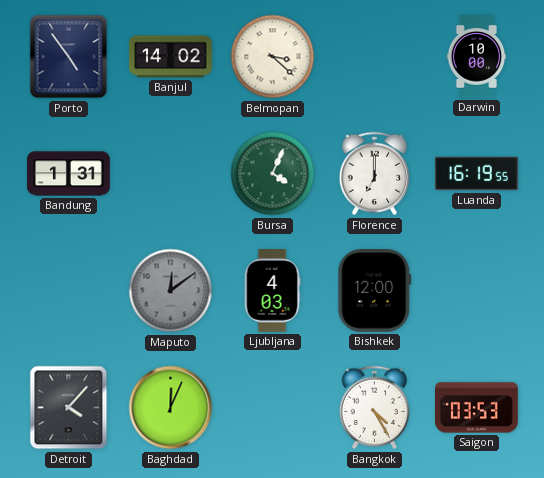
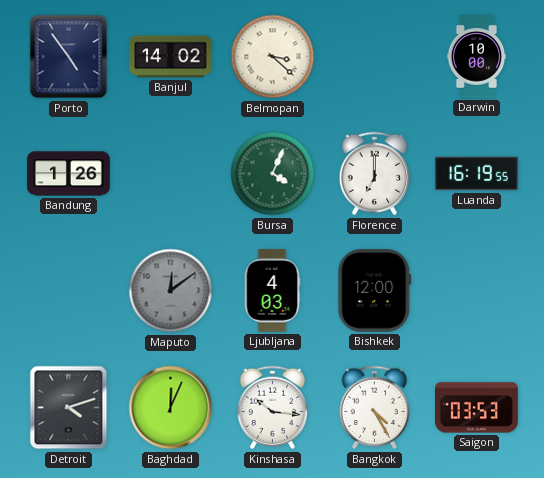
Bandung: 1:31 -> 1:26 (69, 174)
Detroit: 4:07 -> 4:12 (69, 408)
Kinshasa: none -> 10:16 (273, 408)
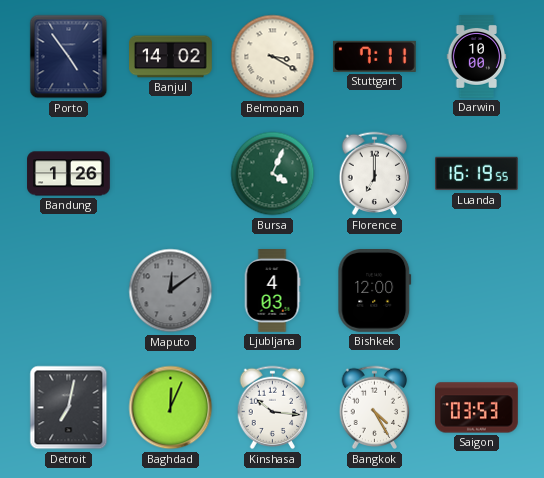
Belmopan: 3:22 -> 3:20 (273, 57)
Stuttgart: none -> 7:11 (375, 56)
Detroit: 4:12 -> 7:02 (69, 408)
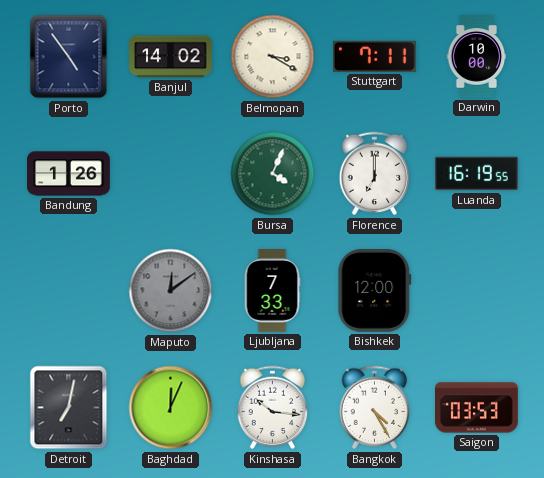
Ljubljana: 4:03 -> 7:33 (272, 291)
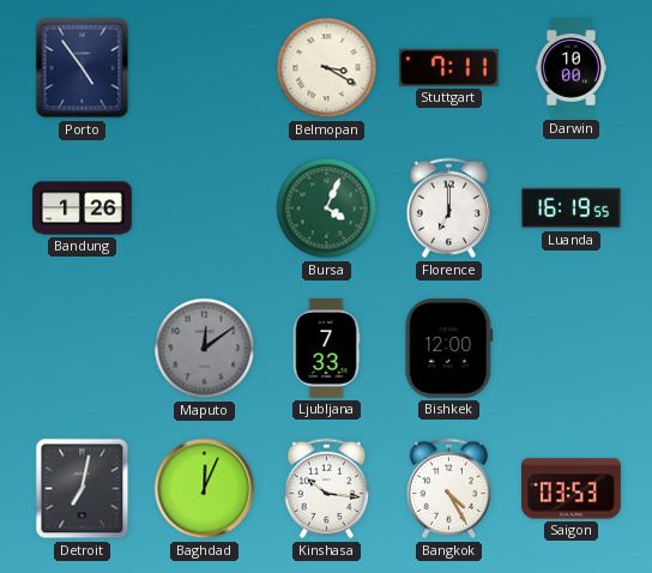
Banjul: 14:02 -> none (171, 57)
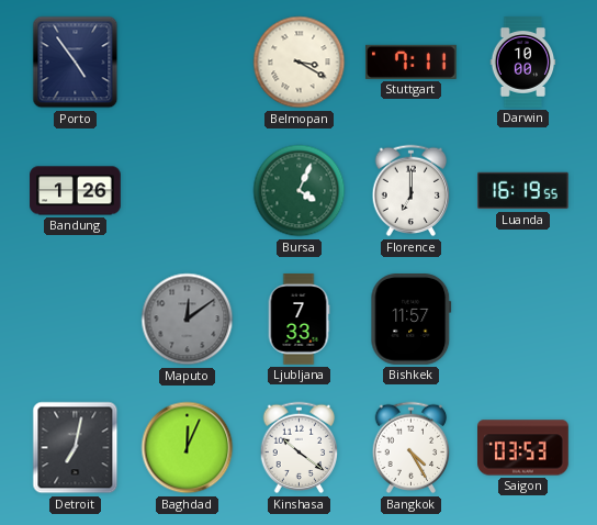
Bishkek: 12:00 -> 11:57 (412, 320)
Kinshasa: 10:16 -> 10:21 (300, 448)
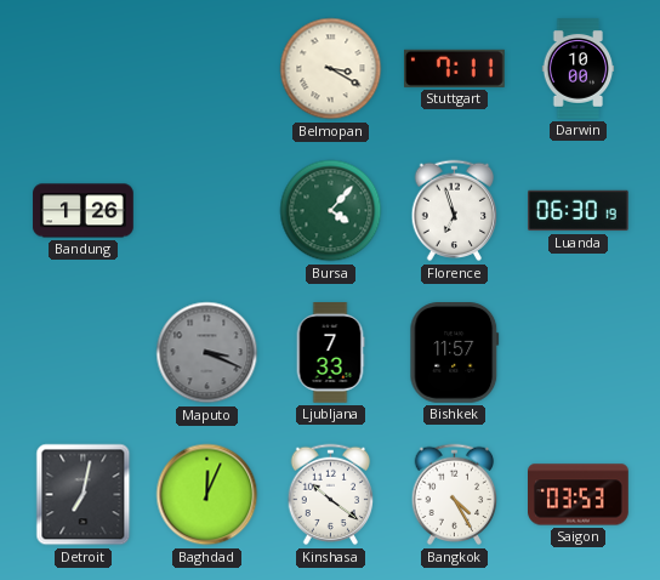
Porto: 4:54 -> none (76, 63)
Bursa: 4:04 -> 4:07 (331, 211)
Florence: 7:00 -> 6:57 (455, 211)
Luanda: 16:19 -> 06:30 (579, 211)
Maputo: 12:09 -> 3:19 (207, 353)
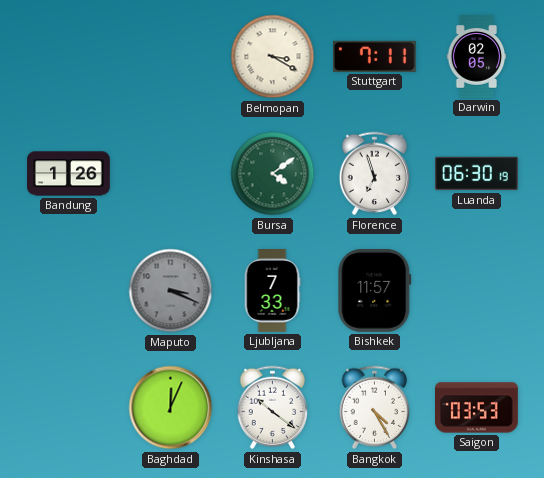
Darwin: 10:00 -> 02:05 (477, 57)
Bursa: 4:07 -> 4:09 (273, 174)
Detroit: 7:02 -> none (84, 495)
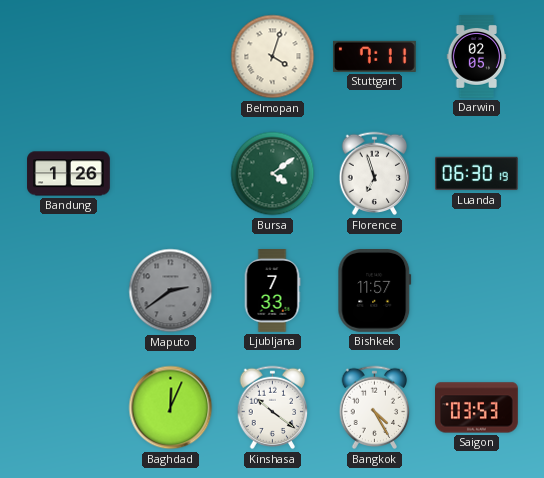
Belmopan: 3:20 -> 4:03 (273, 57)
Maputo: 3:19 -> 2:39 (171, 291)
